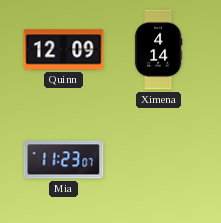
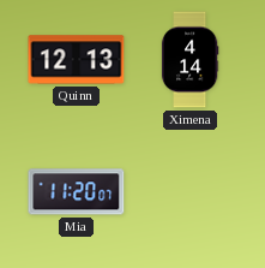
Quinn: 12:09 -> 12:13 (77, 60)
Mia: 11:23 -> 11:20 (77, 192)
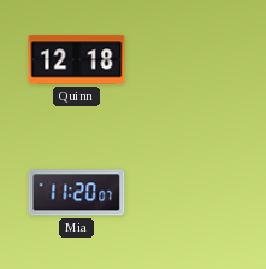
Quinn: 12:13 -> 12:18 (77, 60)
Ximena: 4:14 -> none (189, 60)
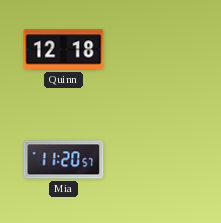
Mia: 11:20:07 -> 11:20:57 (64, 160)
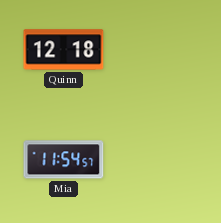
Mia: 11:20 -> 11:54 (64, 160)
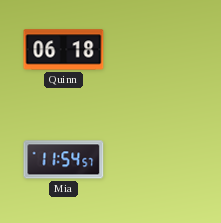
Quinn: 12:18 -> 06:18 (64, 50)
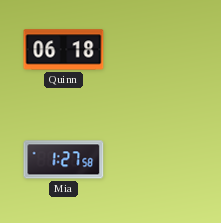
Mia: 11:54 -> 1:27 (64, 160)
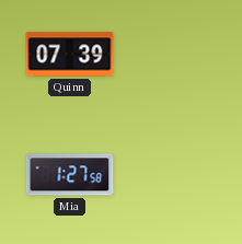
Quinn: 06:18 -> 07:39 (70, 55)
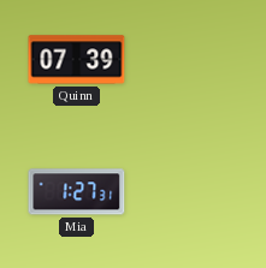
Mia: 1:27:58 -> 1:27:31 (77, 192)
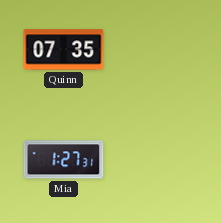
Quinn: 07:39 -> 07:35 (64, 50)
